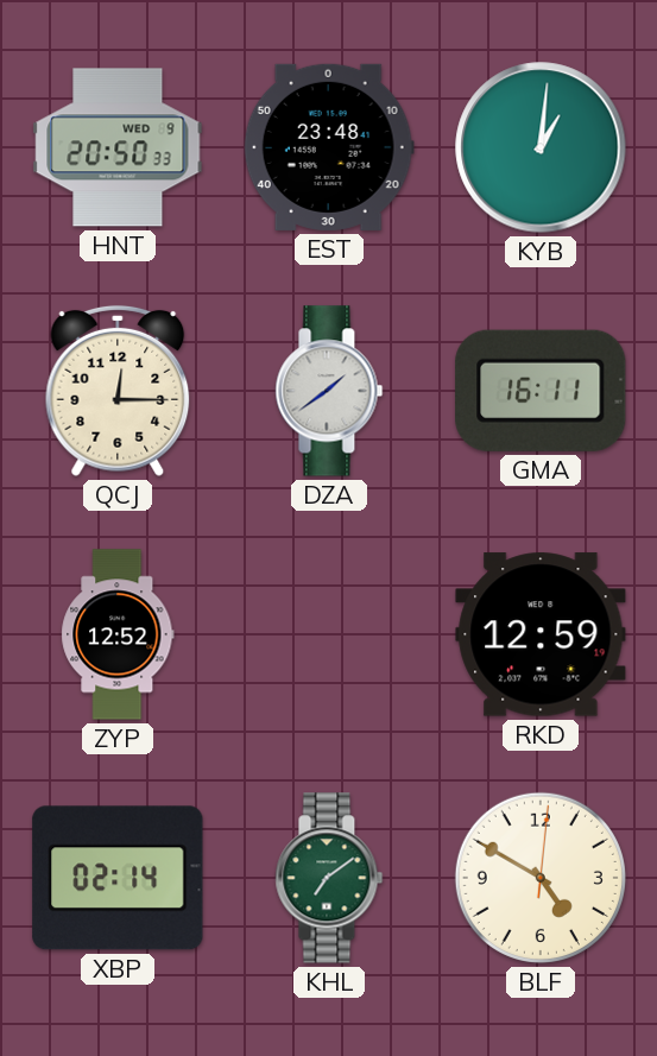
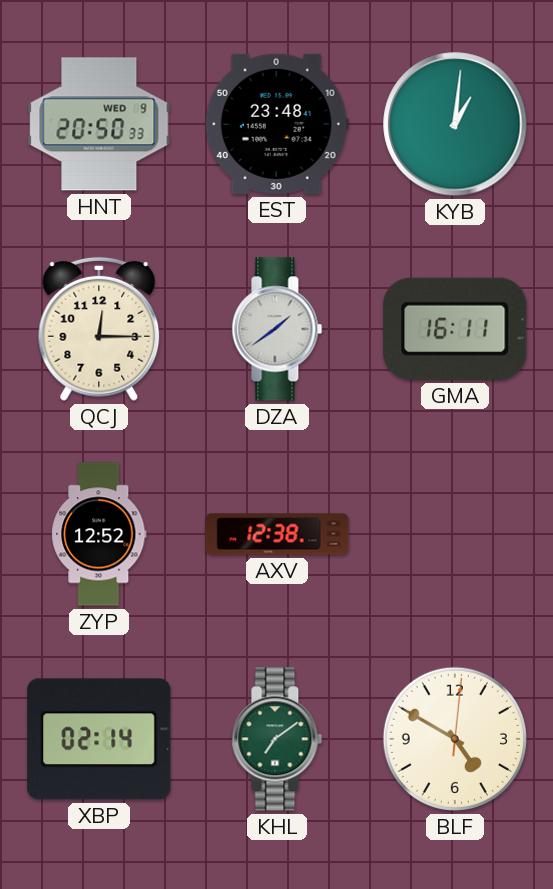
AXV: none -> 12:38 (277, 534)
RKD: 12:59 -> none (541, 634)
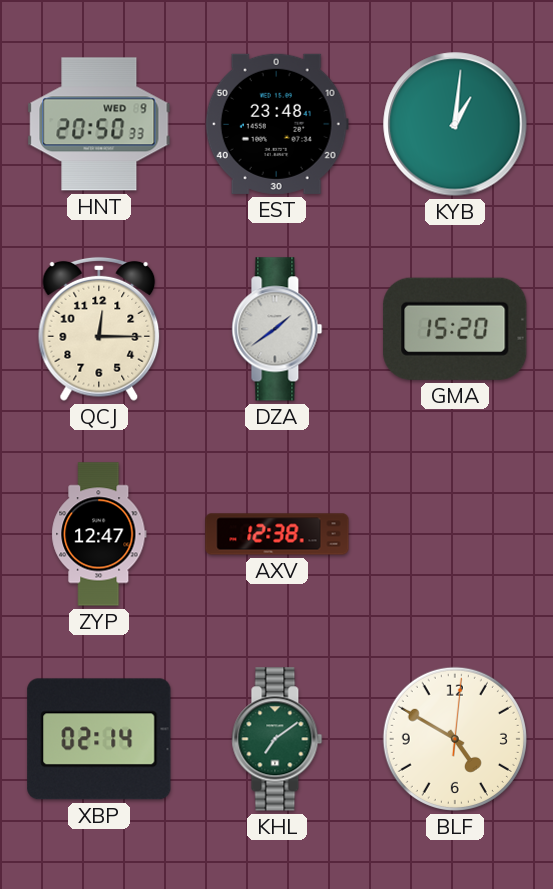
GMA: 16:11 -> 15:20 (455, 329)
ZYP: 12:52 -> 12:47 (99, 534)
